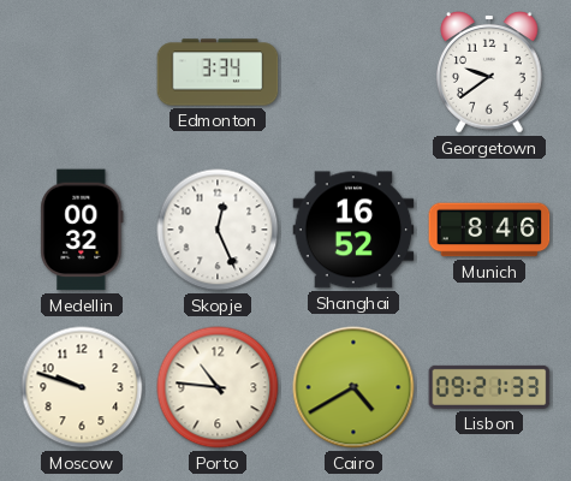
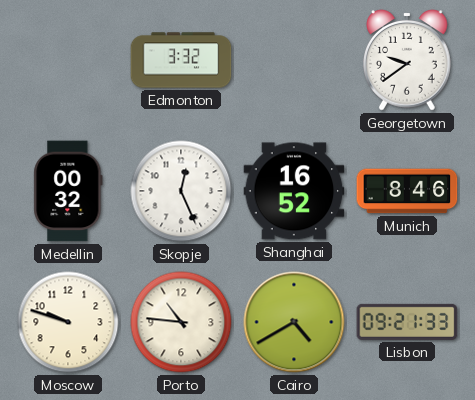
Edmonton: 3:34 -> 3:32 (181, 60)
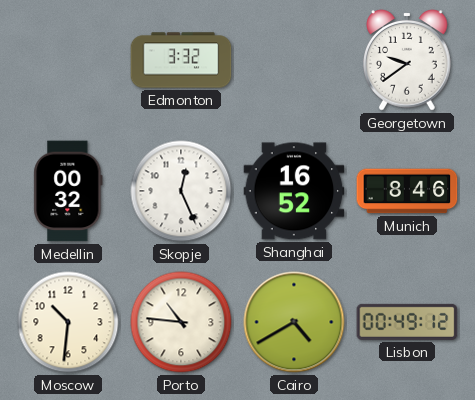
Moscow: 9:48 -> 10:31 (68, 322)
Lisbon: 09:21 -> 00:49 (407, 322)
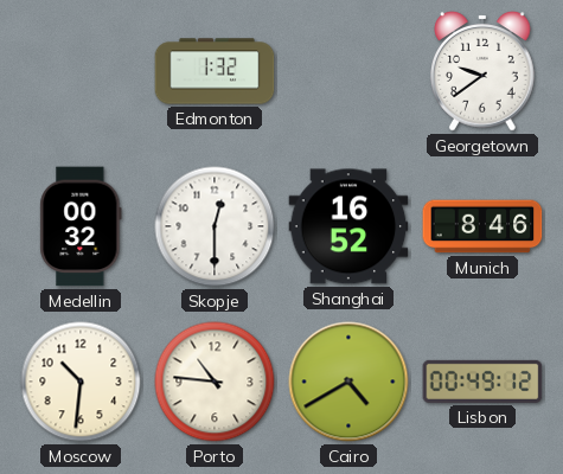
Edmonton: 3:32 -> 1:32 (215, 71)
Skopje: 12:26 -> 12:30 (215, 226)
